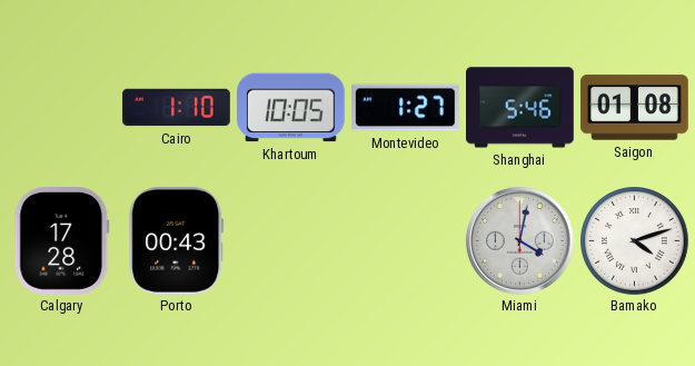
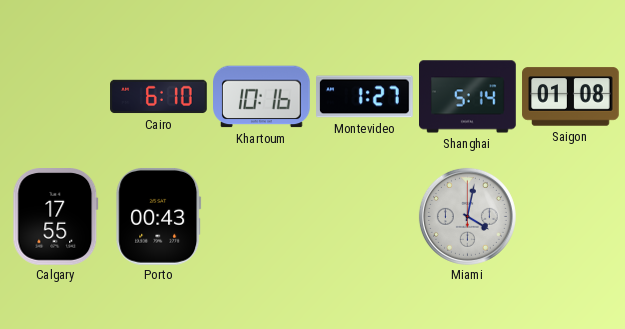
Cairo: 1:10 -> 6:10 (159, 97)
Khartoum: 10:05 -> 10:16 (262, 97)
Shanghai: 5:46 -> 5:14 (468, 97)
Calgary: 17:28 -> 17:55 (56, 217)
Bamako: 4:12 -> none (635, 241)
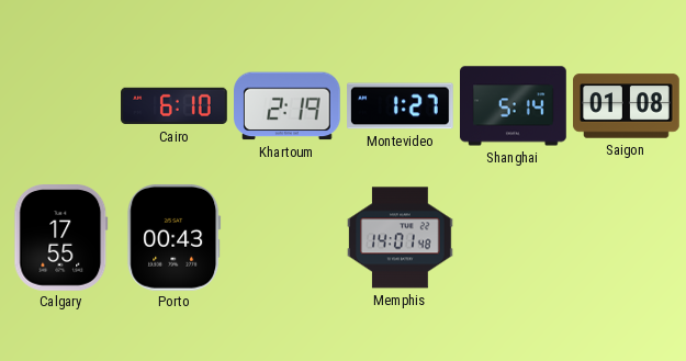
Khartoum: 10:16 -> 2:19 (288, 106)
Memphis: none -> 14:01 (401, 238)
Miami: 4:02 -> none (467, 216)
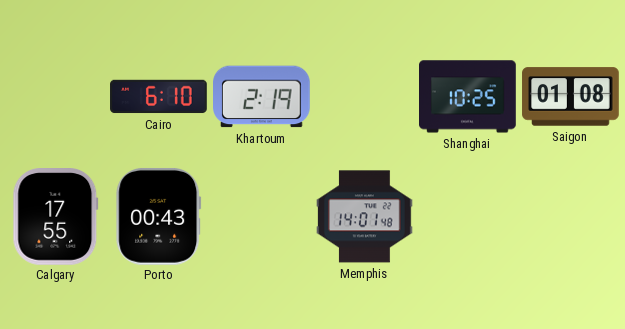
Montevideo: 1:27 -> none (401, 106)
Shanghai: 5:14 -> 10:25 (468, 97)
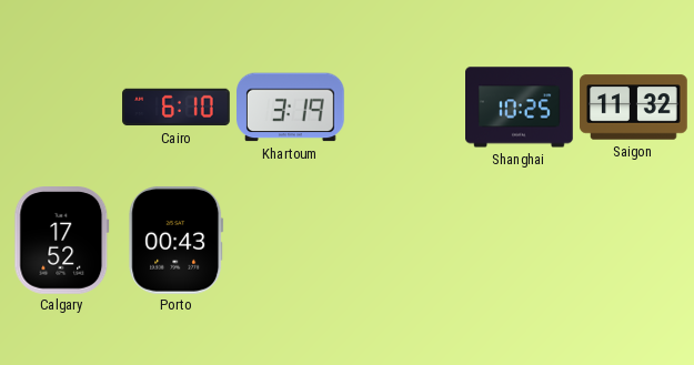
Khartoum: 2:19 -> 3:19 (291, 108)
Saigon: 01:08 -> 11:32 (634, 108)
Calgary: 17:55 -> 17:52 (62, 241)
Memphis: 14:01 -> none (365, 217)
